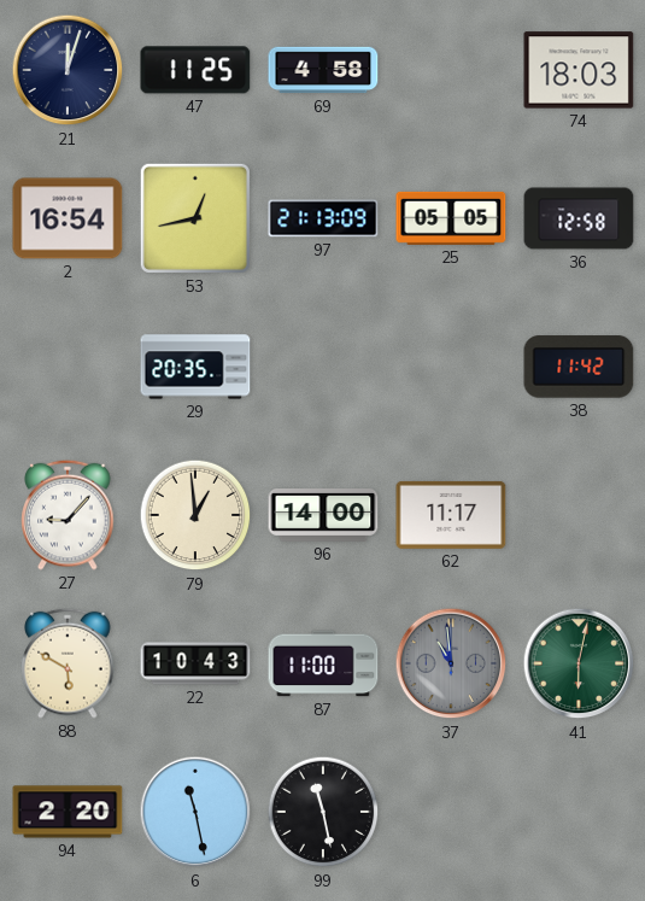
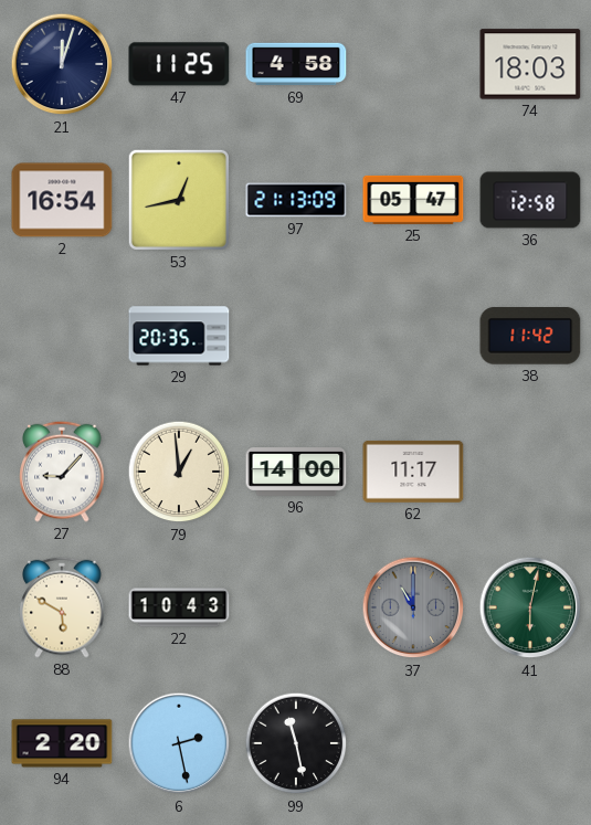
25: 05:05 -> 05:47 (413, 200)
87: 11:00 -> none (323, 663)
37: 10:59 -> 11:00 (413, 607)
6: 11:28 -> 2:28 (179, 743)
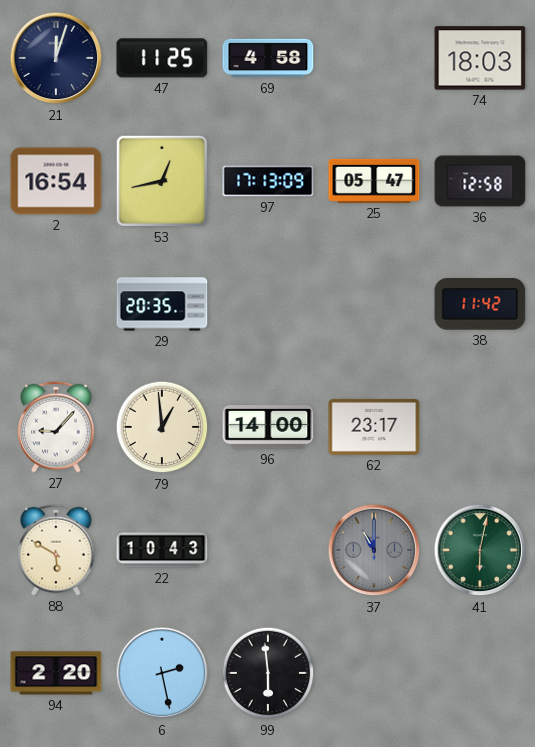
97: 21:13 -> 17:13 (268, 181)
62: 11:17 -> 23:17 (374, 427)
99: 11:28 -> 5:59 (268, 673)
